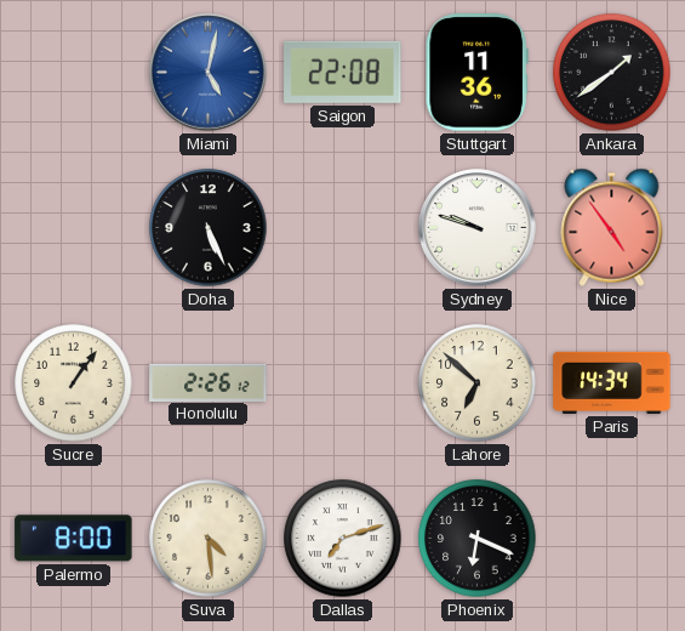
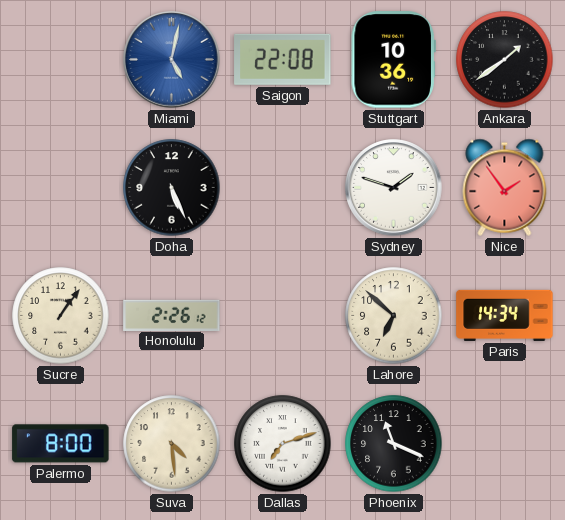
Stuttgart: 11:36 -> 10:36 (393, 60)
Sydney: 9:48 -> 1:48 (394, 188)
Nice: 4:54 -> 1:54 (505, 187)
Phoenix: 6:19 -> 11:19 (394, 444)
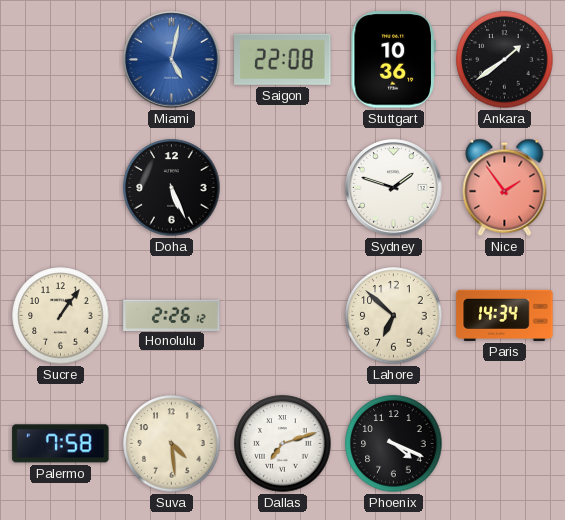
Palermo: 8:00 -> 7:58 (61, 444)
Phoenix: 11:19 -> 4:19 (394, 444)
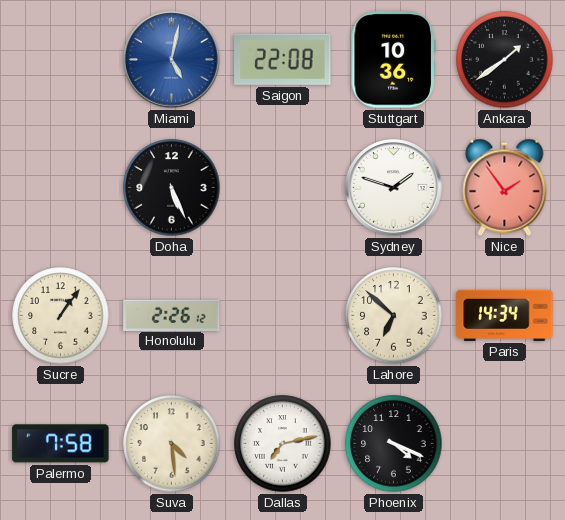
Dallas: 7:12 -> 7:13 (283, 444)
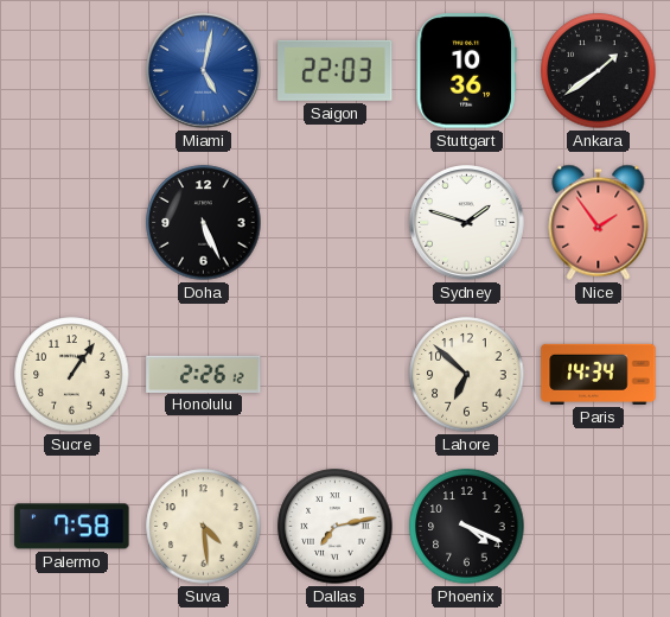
Saigon: 22:08 -> 22:03 (336, 70)
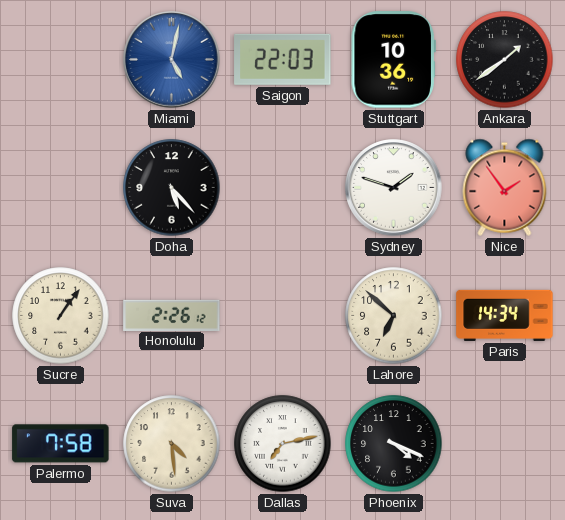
Doha: 5:26 -> 5:23 (172, 188)
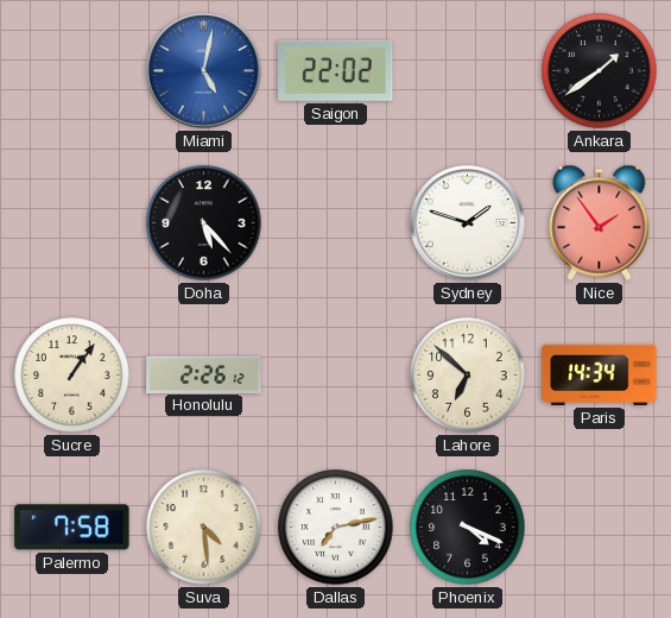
Saigon: 22:03 -> 22:02 (336, 70)
Stuttgart: 10:36 -> none (393, 60)
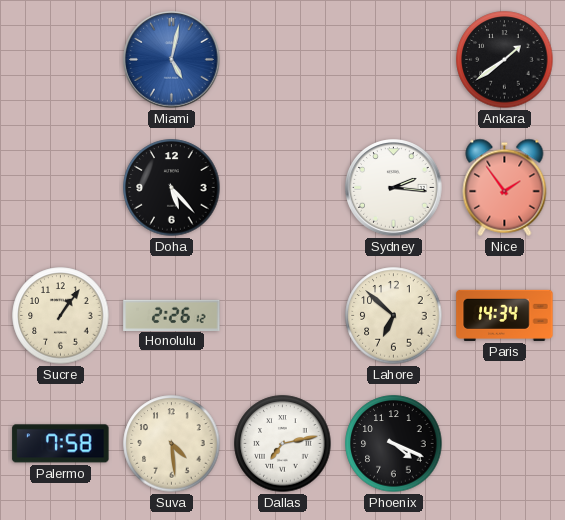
Saigon: 22:02 -> none (336, 70)
Sydney: 1:48 -> 2:16 (394, 188)
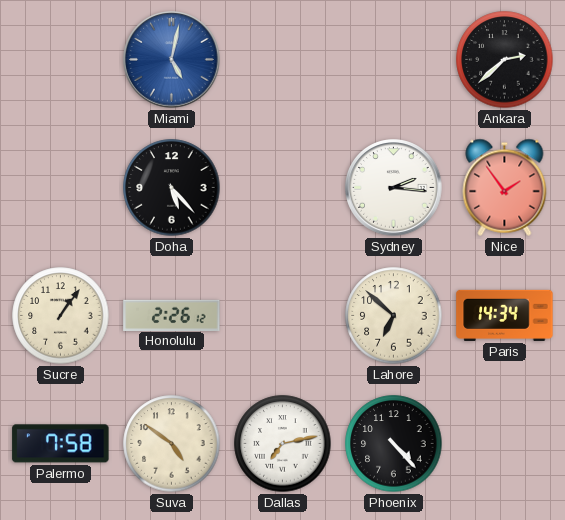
Ankara: 1:39 -> 2:38 (505, 60)
Suva: 4:29 -> 4:51 (172, 444)
Phoenix: 4:19 -> 4:23 (394, 444)
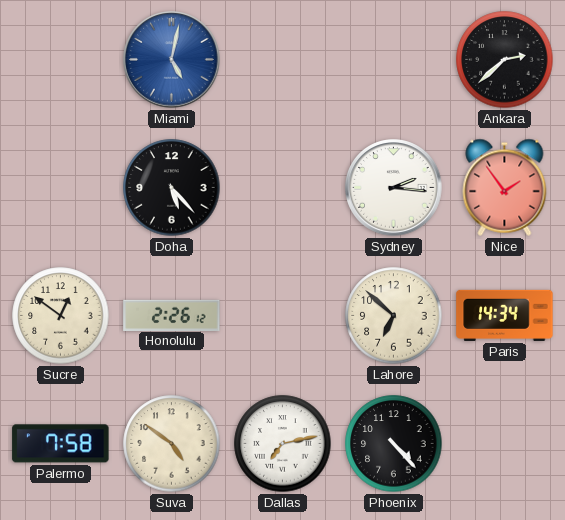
Sucre: 1:06 -> 12:51 (61, 316)
